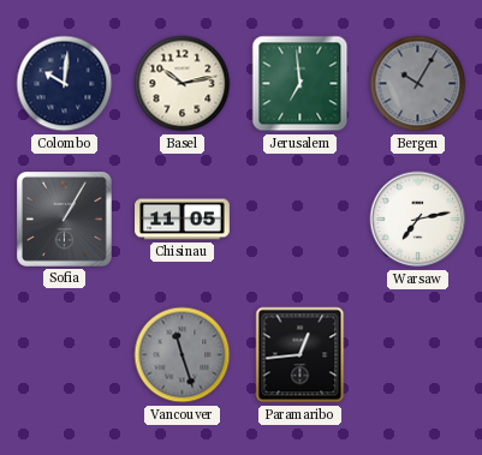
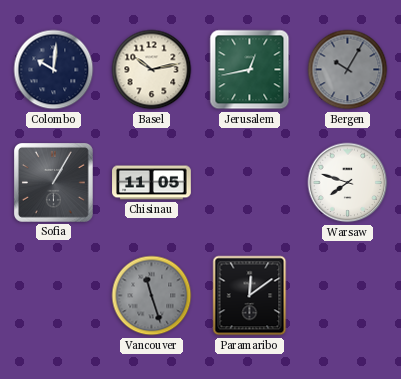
Jerusalem: 6:59 -> 12:43 (250, 70)
Warsaw: 7:13 -> 7:48 (348, 183)
Paramaribo: 12:44 -> 12:09 (250, 296)
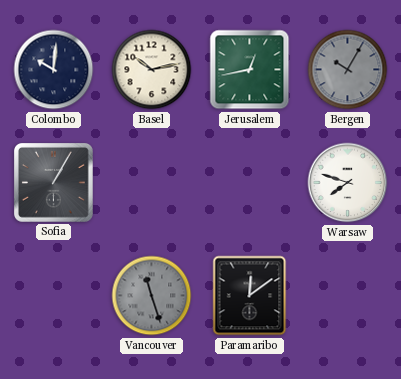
Chisinau: 11:05 -> none (152, 183)
